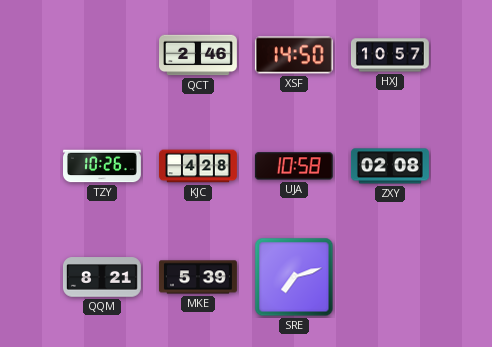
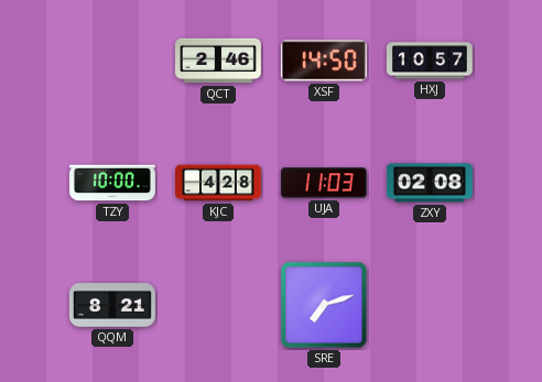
TZY: 10:26 -> 10:00 (113, 183)
UJA: 10:58 -> 11:03 (324, 183)
MKE: 5:39 -> none (199, 277)
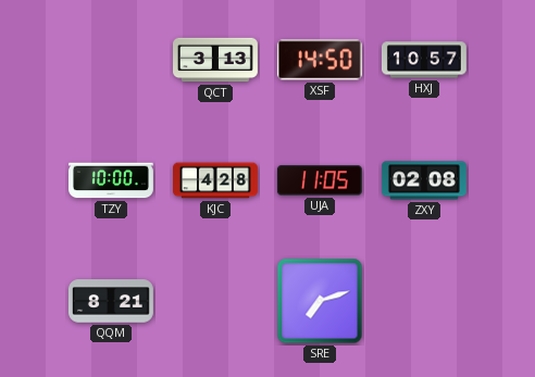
QCT: 2:46 -> 3:13 (216, 60)
UJA: 11:03 -> 11:05 (320, 180)
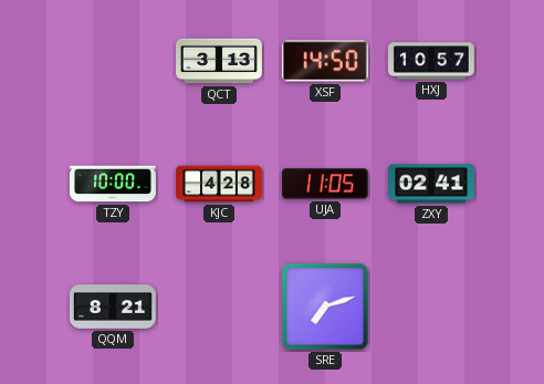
ZXY: 02:08 -> 02:41 (431, 184)
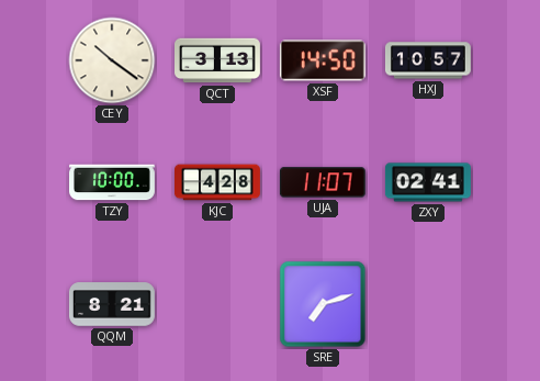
CEY: none -> 10:21 (112, 60)
UJA: 11:05 -> 11:07 (323, 182)
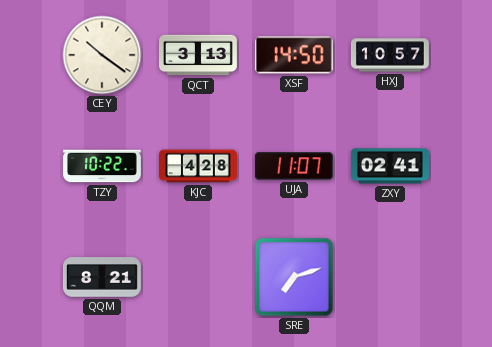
TZY: 10:00 -> 10:22 (103, 166)
